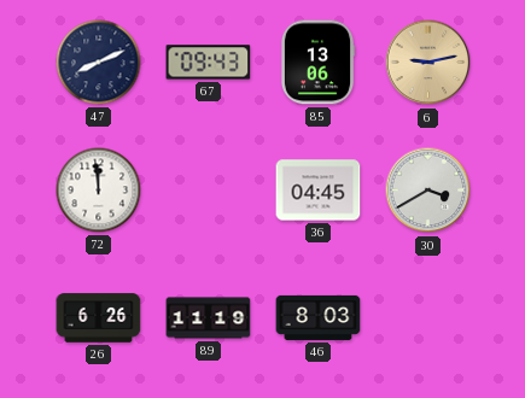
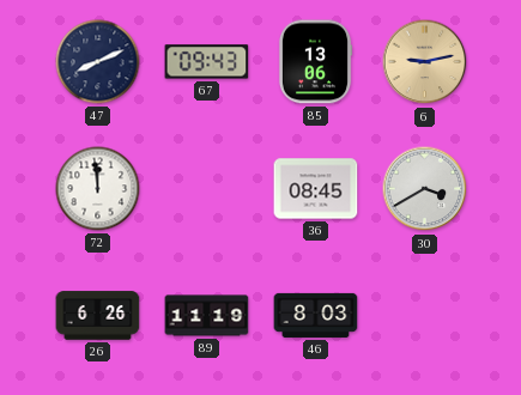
36: 04:45 -> 08:45 (316, 189)
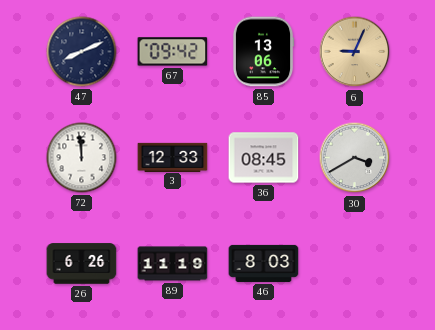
67: 09:43 -> 09:42 (173, 52)
6: 9:13 -> 9:04 (355, 52)
3: none -> 12:33 (173, 157)
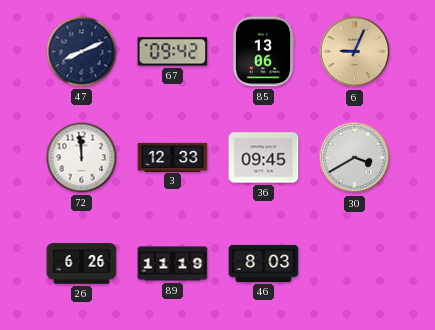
36: 08:45 -> 09:45 (264, 158)
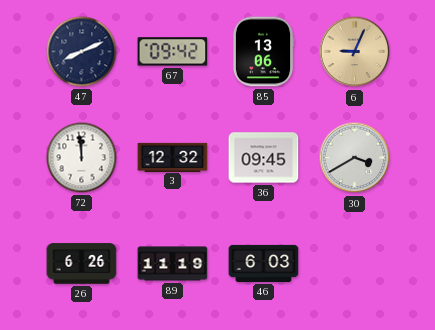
3: 12:33 -> 12:32 (173, 157)
46: 8:03 -> 6:03 (264, 263)
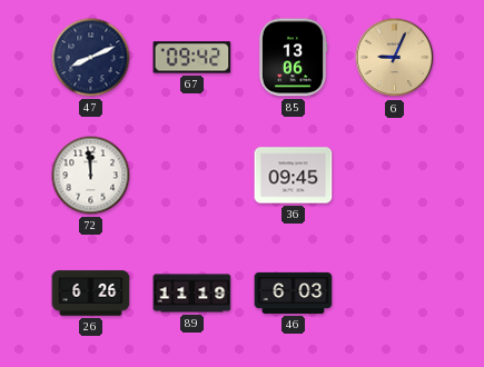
3: 12:32 -> none (173, 157)
30: 3:40 -> none (355, 158)
